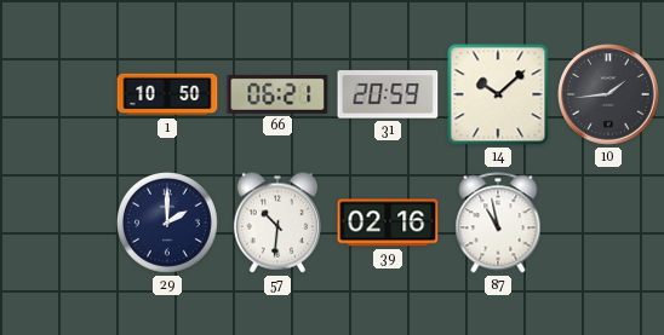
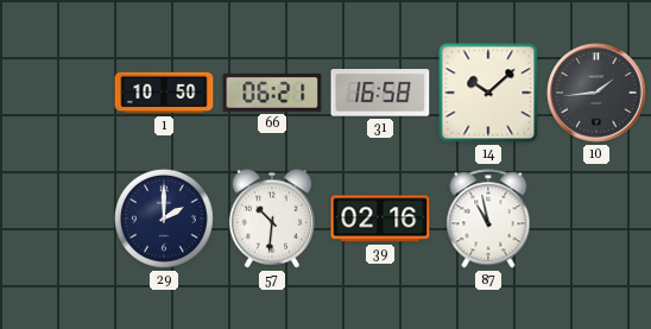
31: 20:59 -> 16:58 (380, 93)
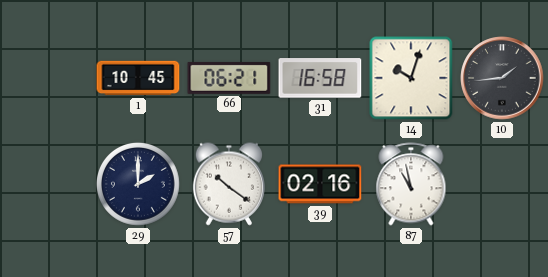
1: 10:50 -> 10:45 (138, 78)
14: 10:08 -> 10:03 (411, 78)
57: 10:31 -> 10:21 (228, 184)
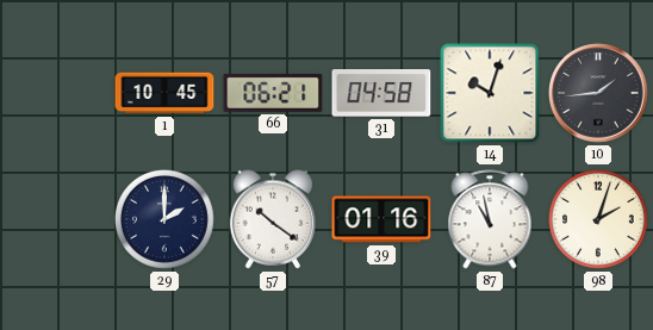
31: 16:58 -> 04:58 (381, 93)
39: 02:16 -> 01:16 (381, 219)
98: none -> 2:03 (598, 219)
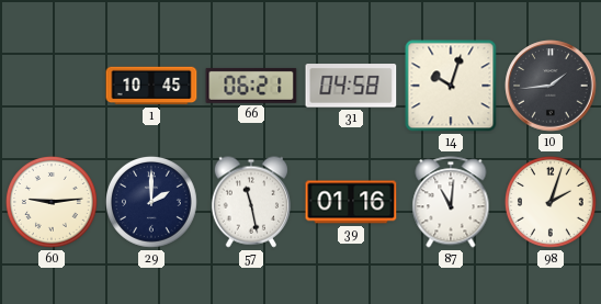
60: none -> 9:14 (52, 202)
57: 10:21 -> 11:28 (250, 202)
87: 10:58 -> 11:01 (451, 202)
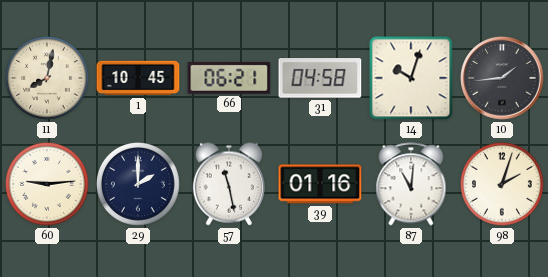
11: none -> 8:02 (47, 78)
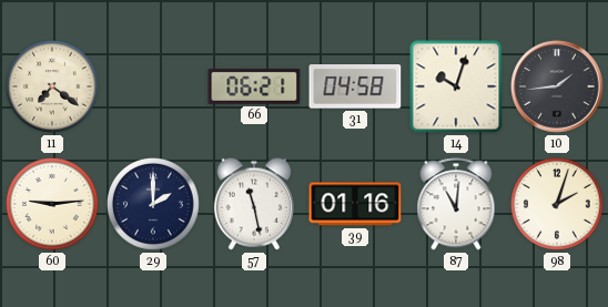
11: 8:02 -> 7:21 (52, 86)
1: 10:45 -> none (138, 78)
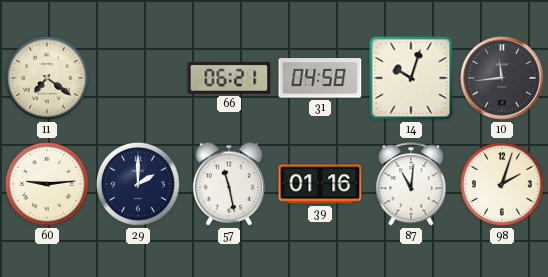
10: 1:44 -> 11:44 (502, 78)
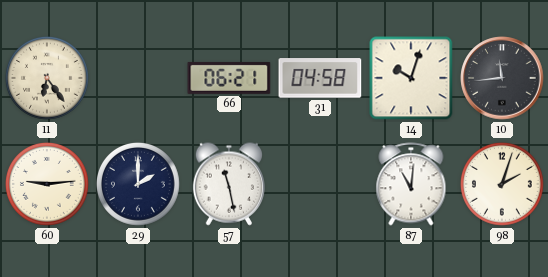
11: 7:21 -> 6:24 (47, 78)
39: 01:16 -> none (320, 184)
